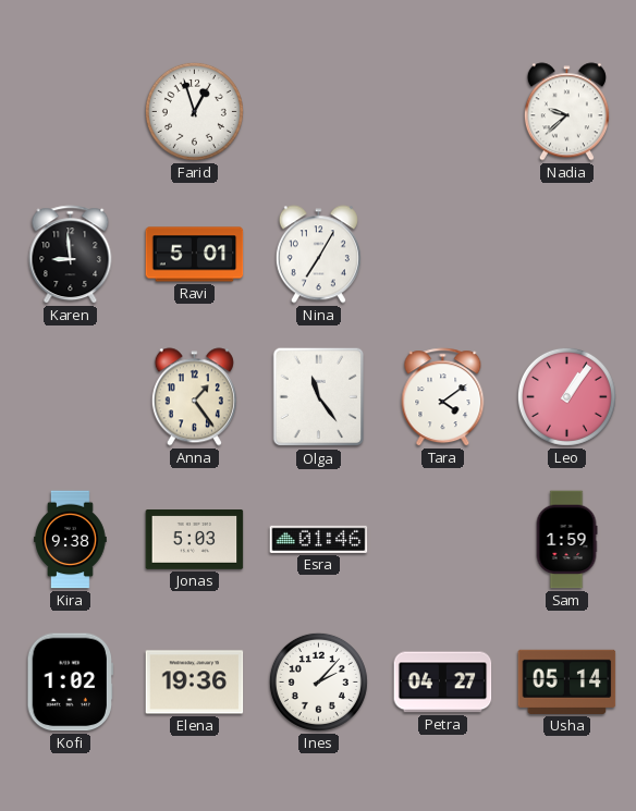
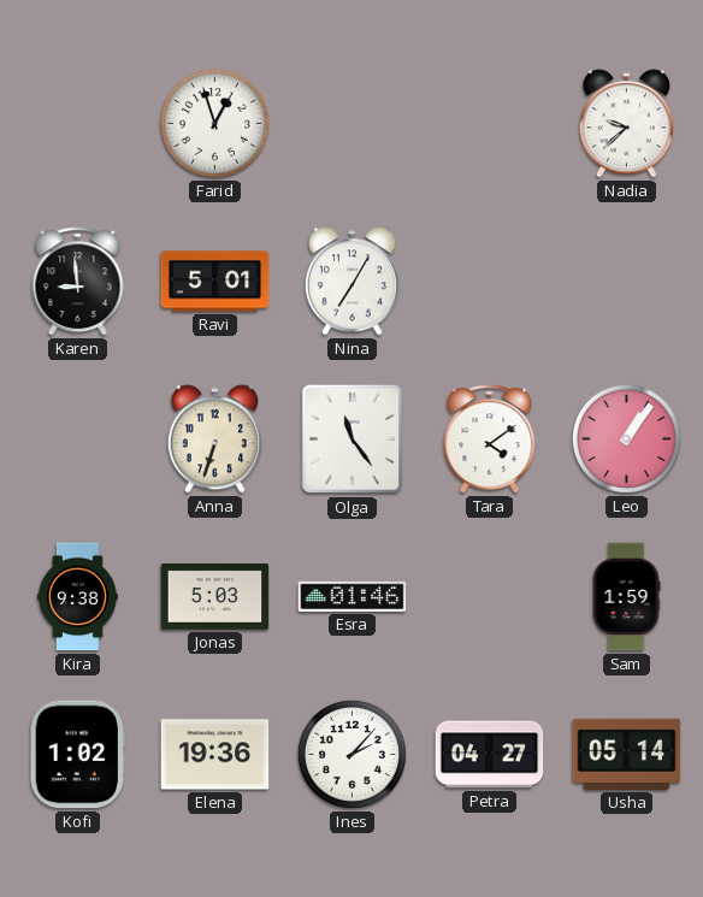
Anna: 1:24 -> 6:33 (214, 439)
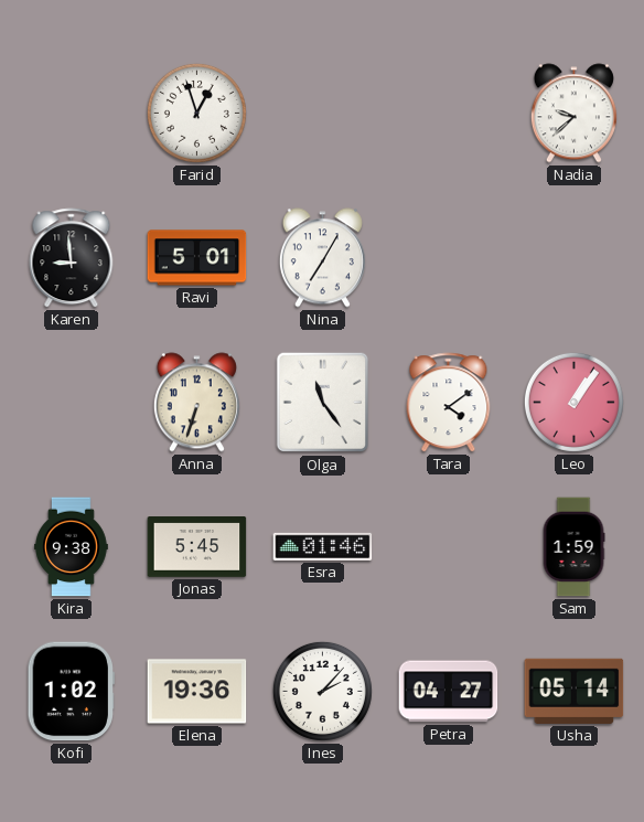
Jonas: 5:03 -> 5:45 (197, 547)
